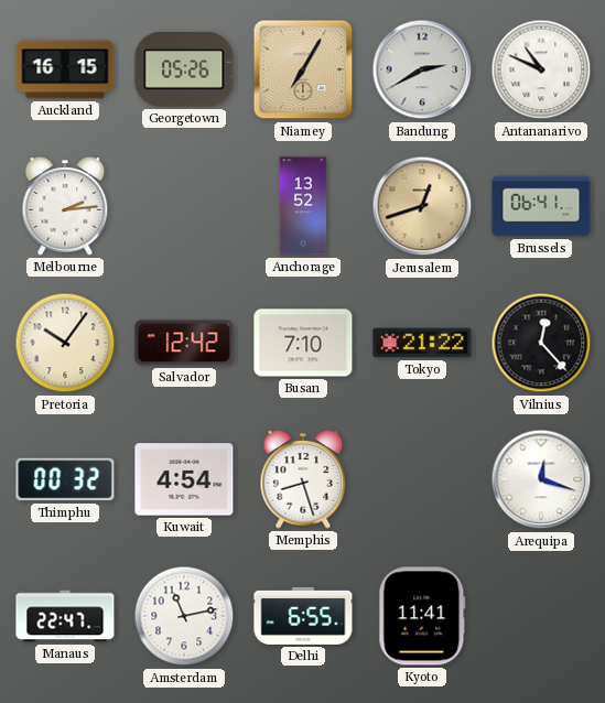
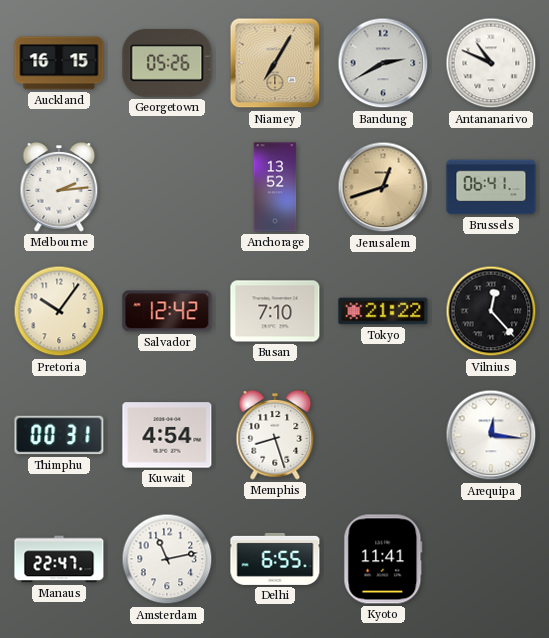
Thimphu: 00:32 -> 00:31 (59, 435)
Arequipa: 12:18 -> 12:16 (491, 435)
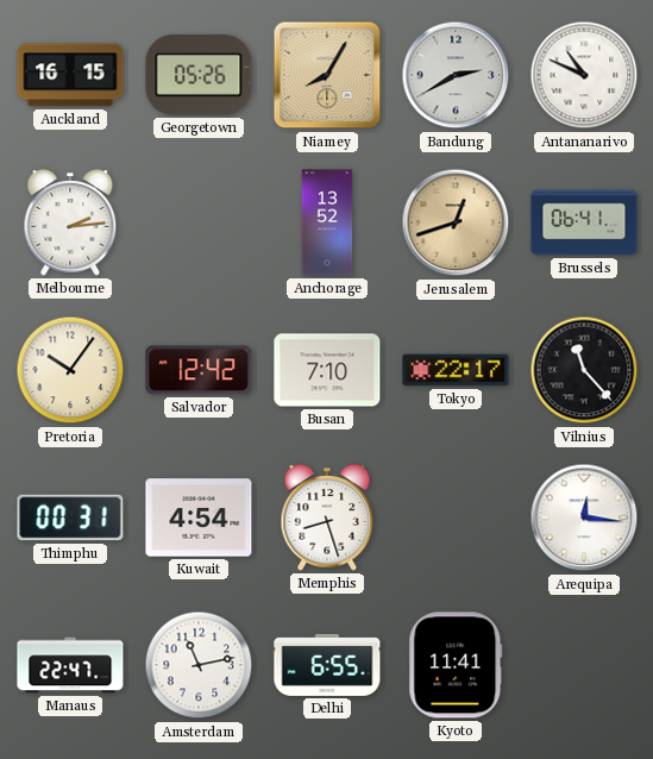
Niamey: 7:05 -> 8:05 (327, 75)
Tokyo: 21:22 -> 22:17 (456, 370)
Vilnius: 12:23 -> 11:23 (584, 370)
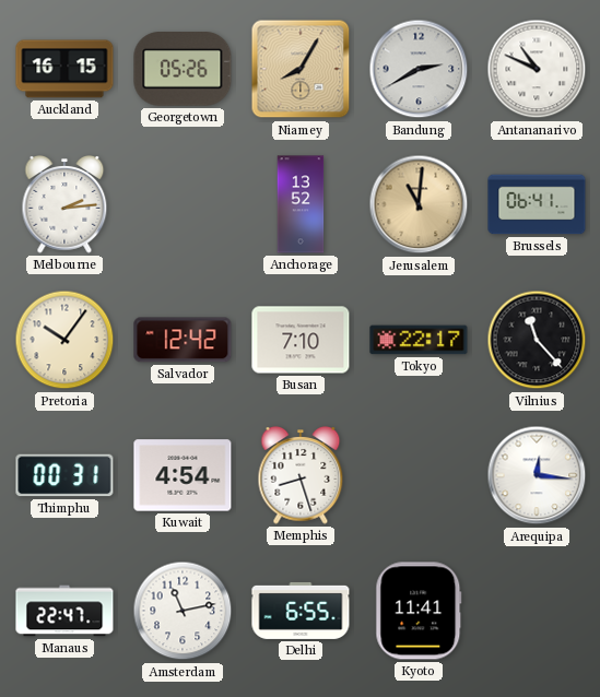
Jerusalem: 12:42 -> 11:01 (419, 204)
